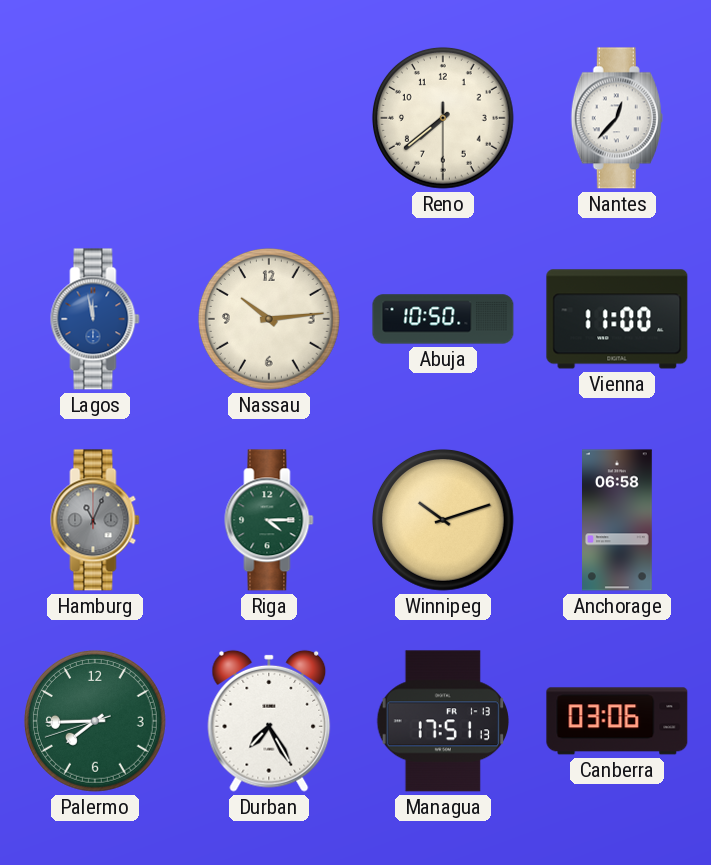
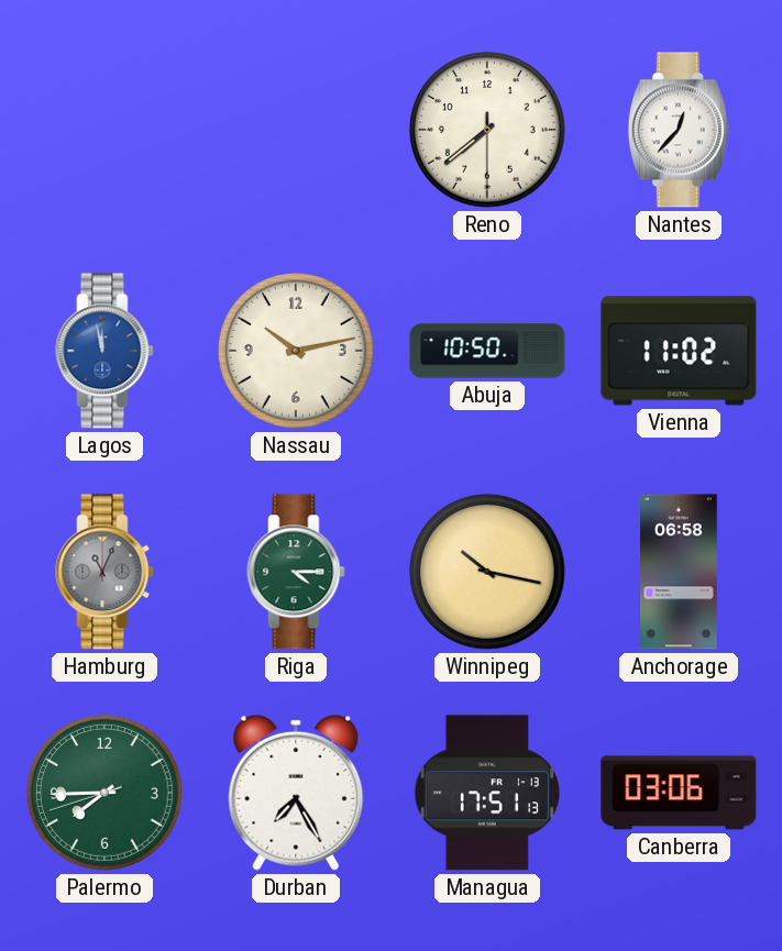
Nassau: 10:14 -> 10:13 (296, 351)
Vienna: 11:00 -> 11:02 (679, 351)
Winnipeg: 10:12 -> 10:17 (487, 572)
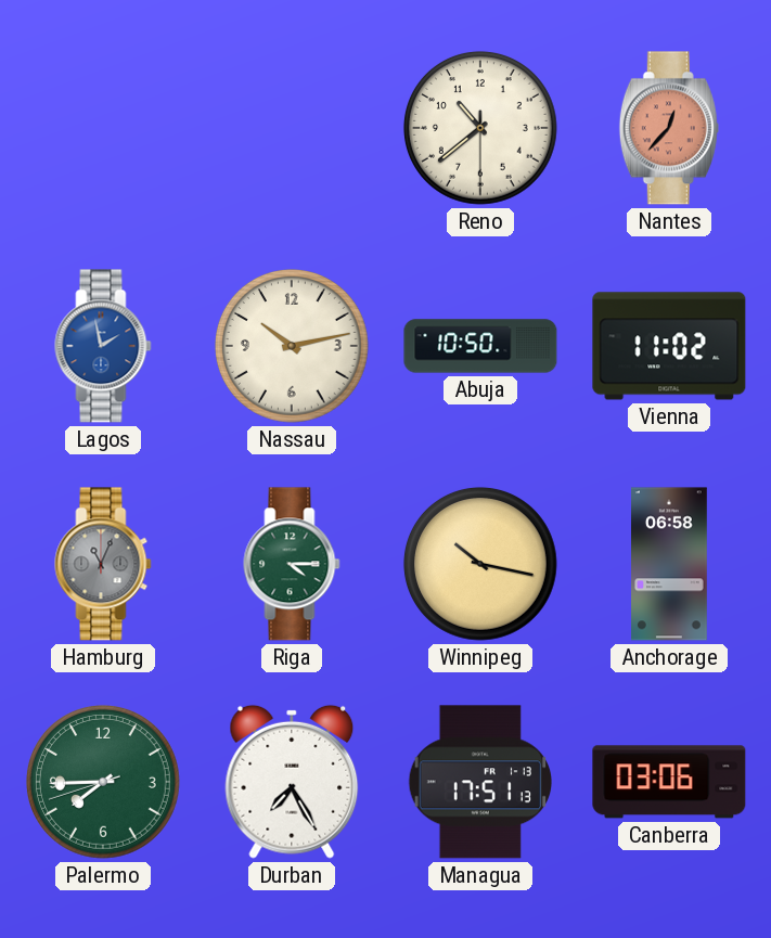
Reno: 7:38 -> 10:38 (480, 128)
Nantes dial: white -> salmon (669, 128)
Lagos: 11:58 -> 1:58 (103, 346)
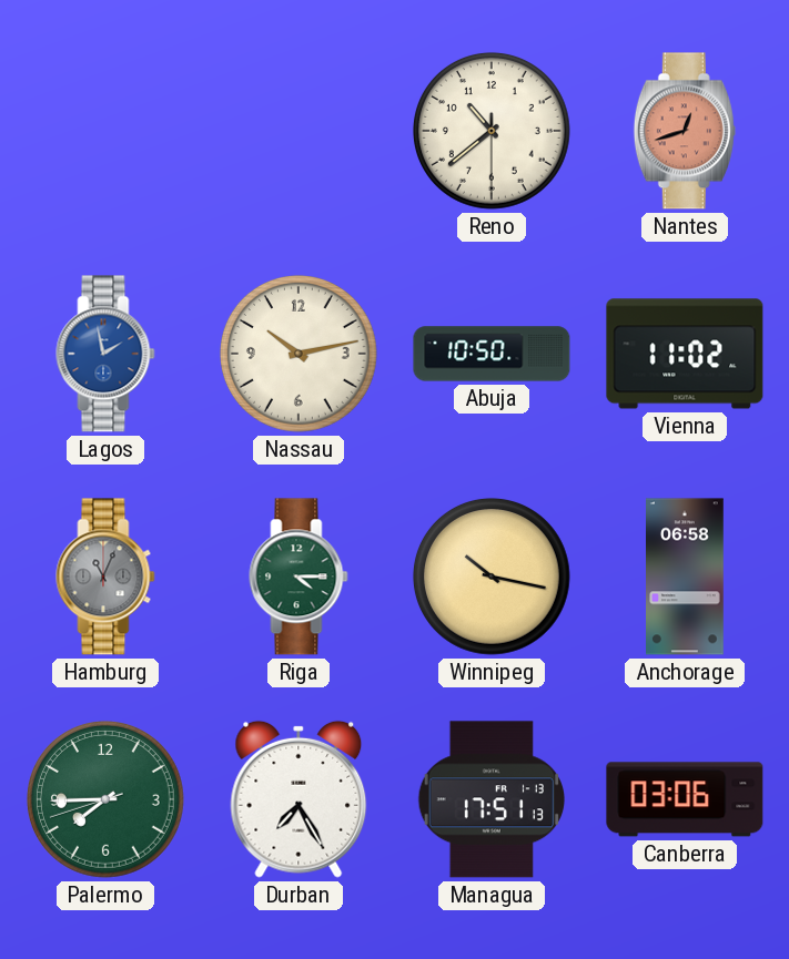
Nantes: 12:37 -> 12:42 (685, 131)
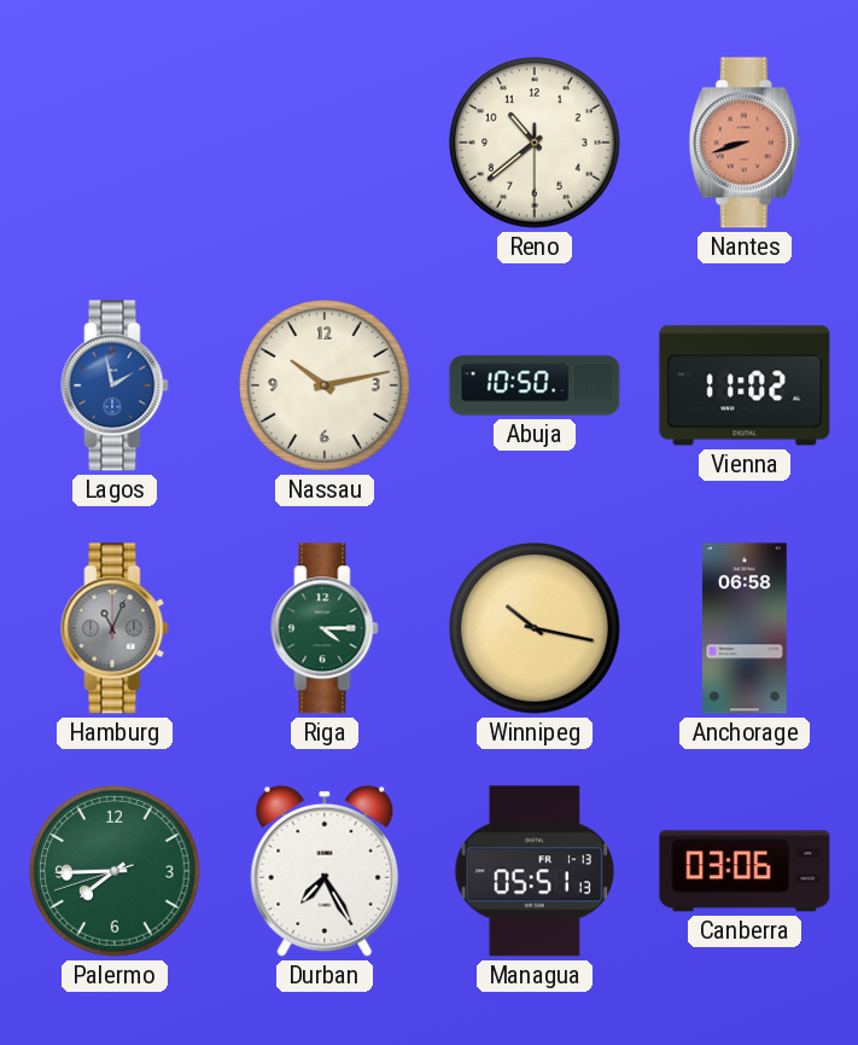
Nantes: 12:42 -> 8:42 (745, 143)
Managua: 17:51 -> 05:51 (533, 871)
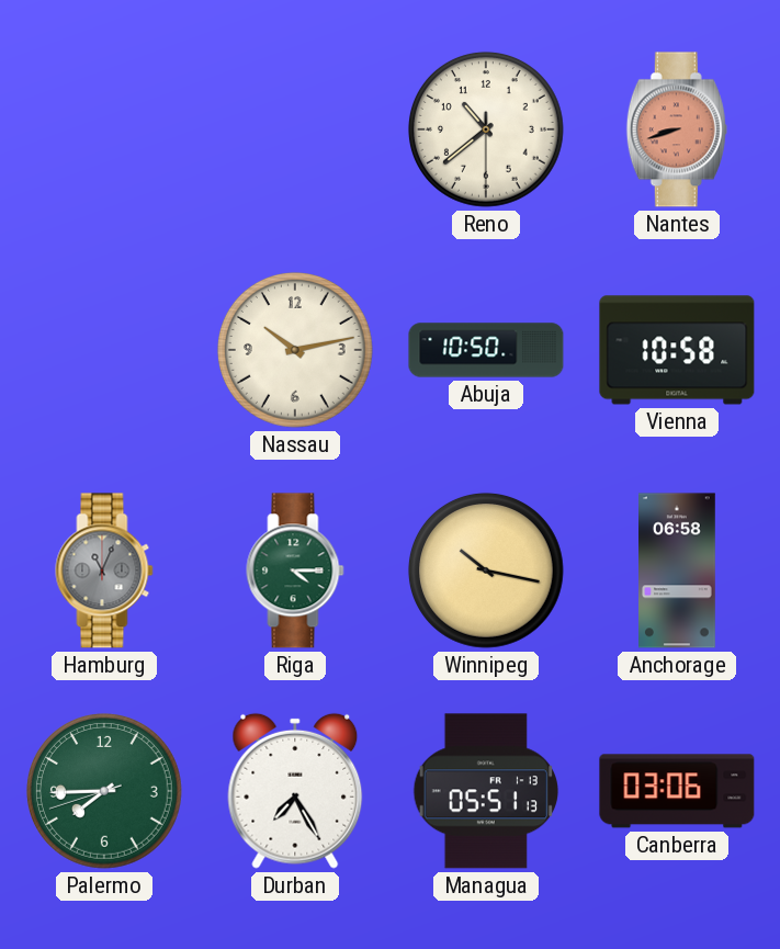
Lagos: 1:58 -> none (115, 385)
Vienna: 11:02 -> 10:58 (677, 350)
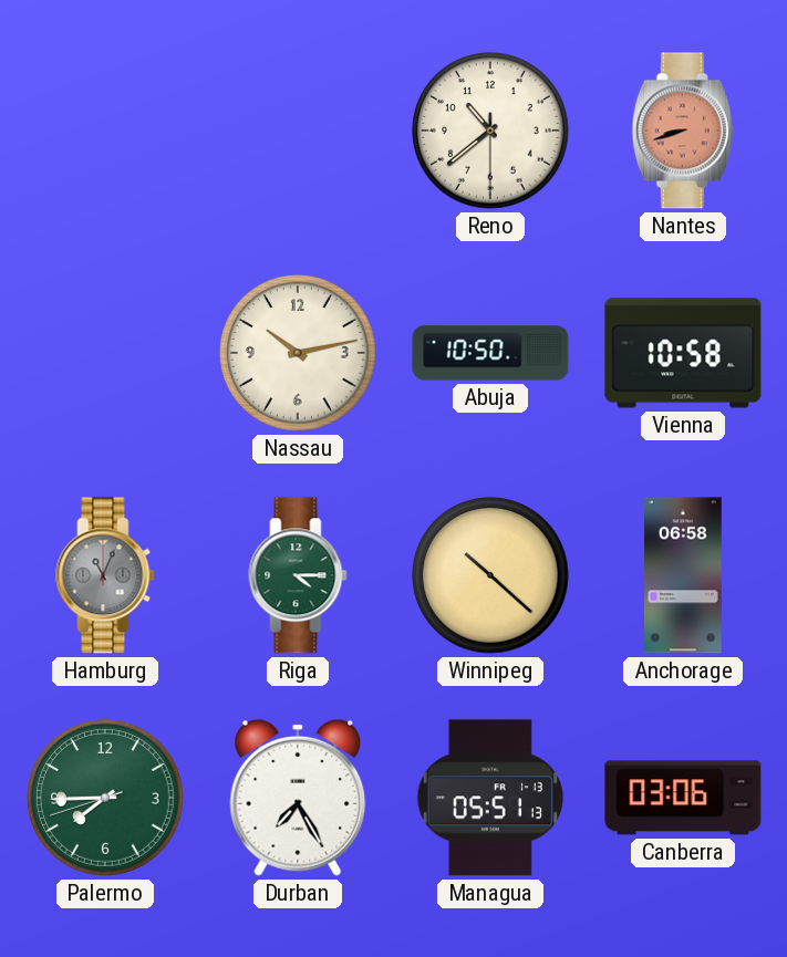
Winnipeg: 10:17 -> 10:22 (490, 575)
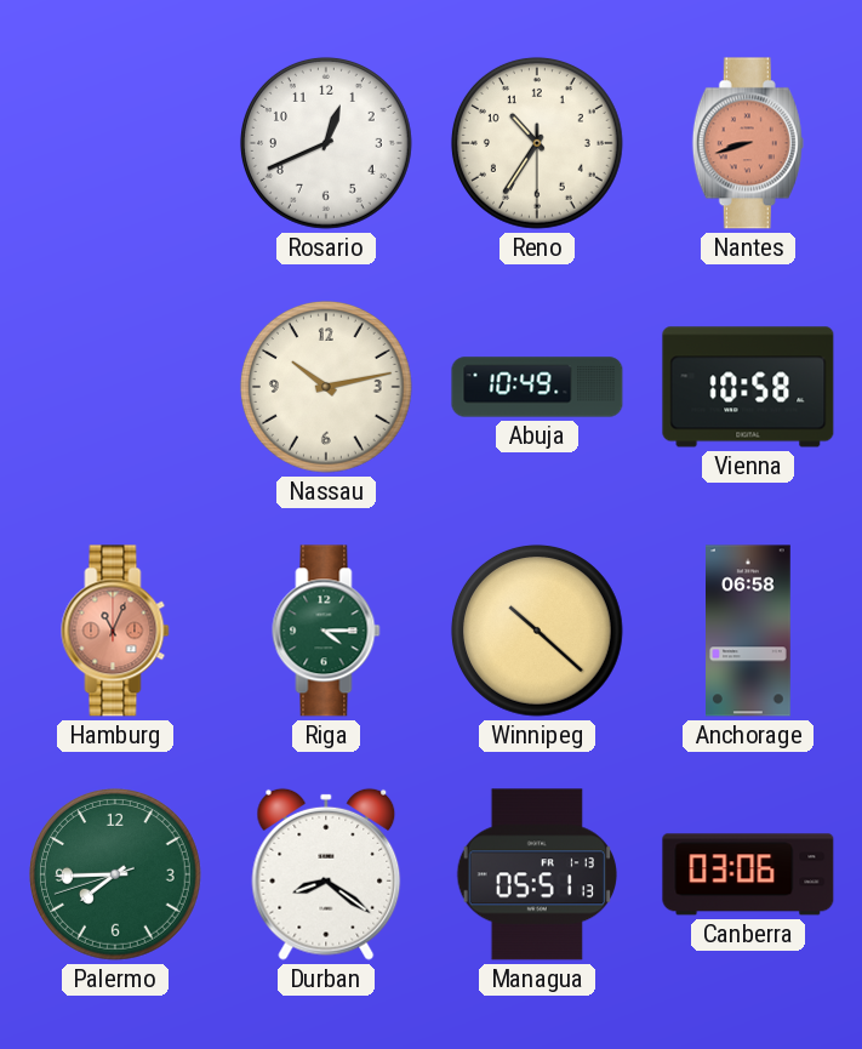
Rosario: none -> 12:41 (326, 143)
Reno: 10:38 -> 10:35 (537, 143)
Abuja: 10:50 -> 10:49 (537, 387)
Hamburg dial: grey -> salmon (115, 631)
Durban: 7:25 -> 8:21 (326, 874)
